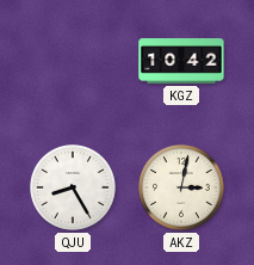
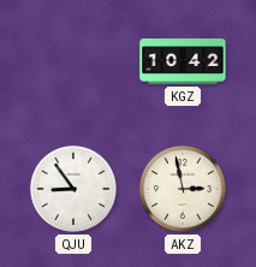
QJU: 8:25 -> 8:54 (75, 190)
AKZ: 3:02 -> 2:58 (184, 190)
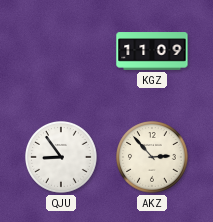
KGZ: 10:42 -> 11:09 (152, 51)
AKZ: 2:58 -> 2:53 (153, 158)
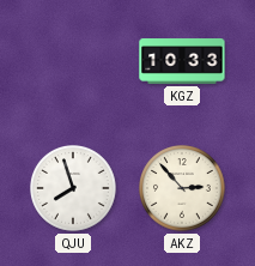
KGZ: 11:09 -> 10:33 (182, 61)
QJU: 8:54 -> 7:57 (74, 189)
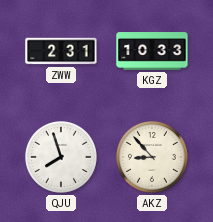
ZWW: none -> 2:31 (61, 51)
AKZ: 2:53 -> 8:53 (153, 158)
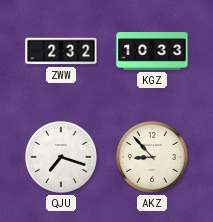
ZWW: 2:31 -> 2:32 (61, 51)
QJU: 7:57 -> 7:18 (62, 158)
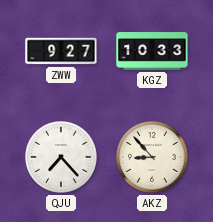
ZWW: 2:32 -> 9:27 (61, 51)
QJU: 7:18 -> 7:23 (62, 158)
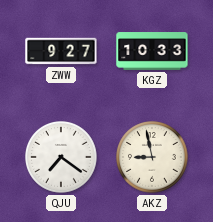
QJU: 7:23 -> 7:21 (62, 158)
AKZ: 8:53 -> 8:58 (153, 158)
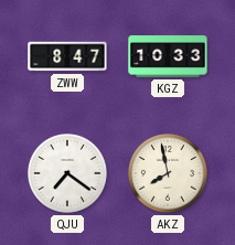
ZWW: 9:27 -> 8:47 (67, 56)
AKZ: 8:58 -> 7:58 (169, 174)
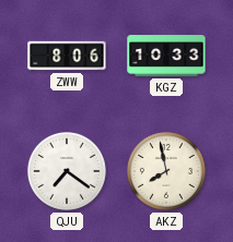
ZWW: 8:47 -> 8:06 (67, 56)
